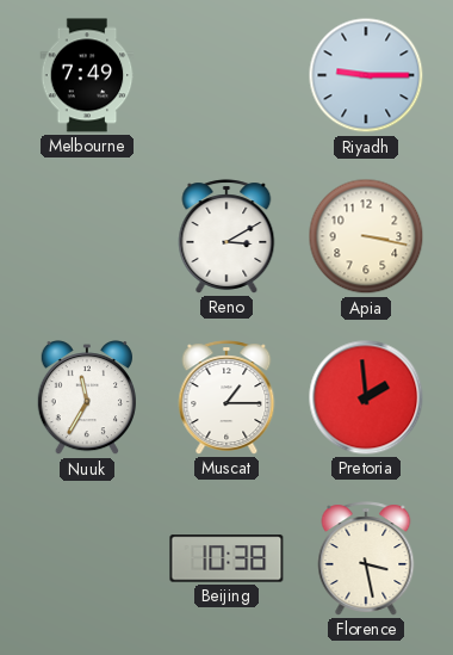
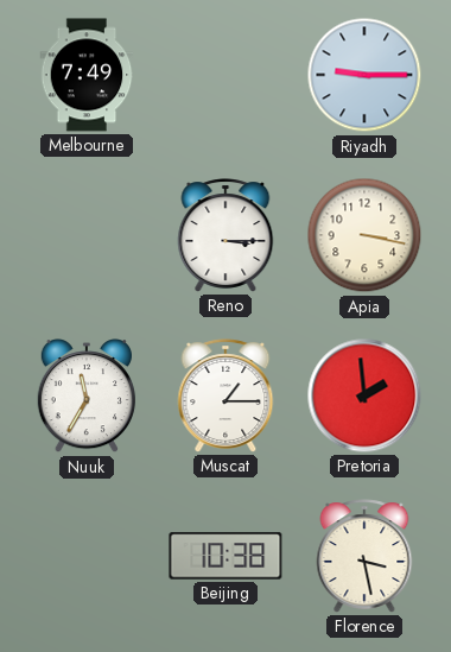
Reno: 3:10 -> 3:15 (225, 235)
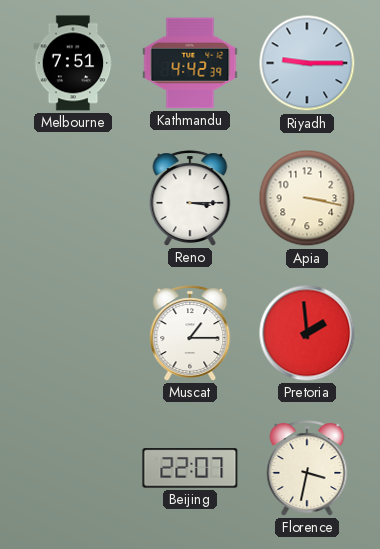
Melbourne: 7:49 -> 7:51 (73, 63)
Kathmandu: none -> 4:42 (190, 63)
Nuuk: 11:35 -> none (87, 397)
Beijing: 10:38 -> 22:07 (190, 468)
Florence: 3:28 -> 3:32 (307, 468)
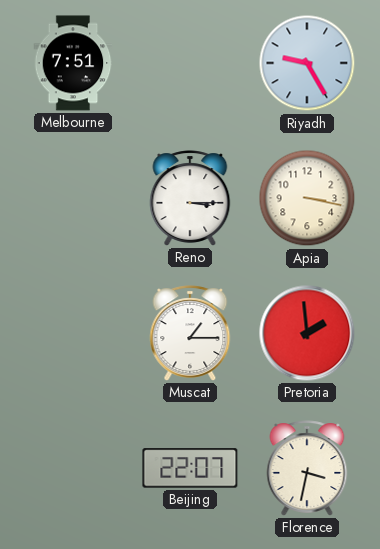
Kathmandu: 4:42 -> none (190, 63)
Riyadh: 9:15 -> 9:25 (307, 63)
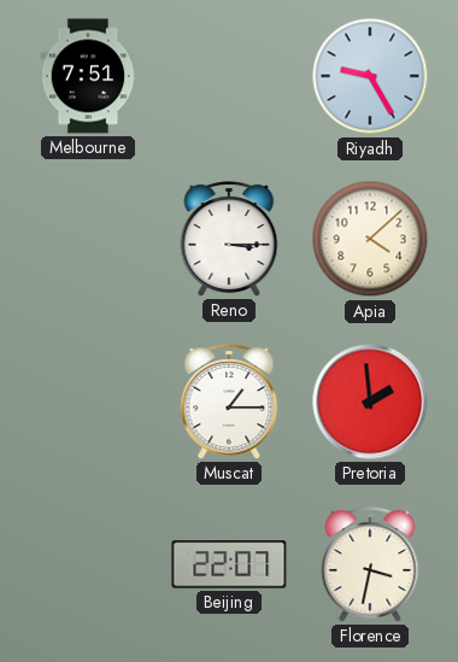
Apia: 3:17 -> 4:08 (370, 239)
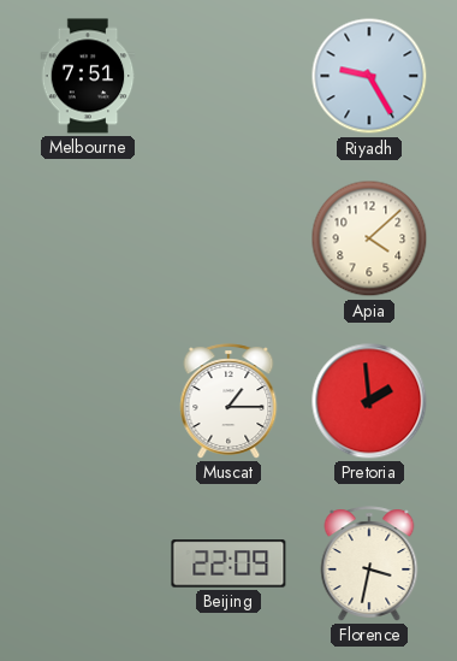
Reno: 3:15 -> none (229, 239)
Beijing: 22:07 -> 22:09 (228, 563)
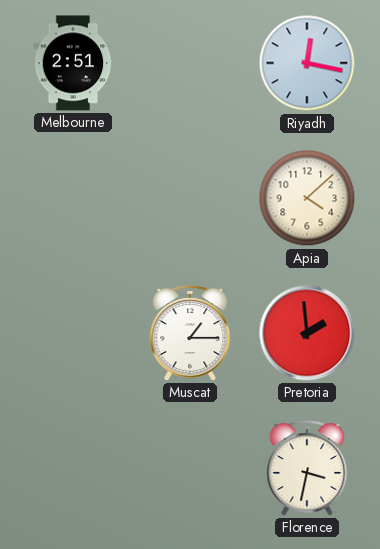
Melbourne: 7:51 -> 2:51 (73, 63)
Riyadh: 9:25 -> 12:17 (307, 63)
Beijing: 22:09 -> none (228, 563)
